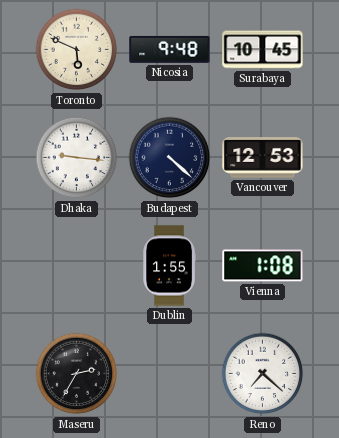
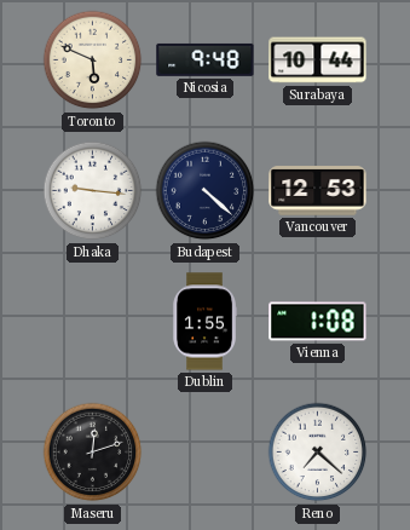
Surabaya: 10:45 -> 10:44 (318, 61)
Maseru: 2:35 -> 12:12 (93, 453)
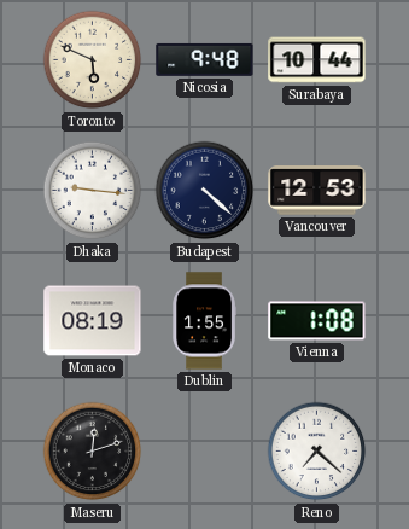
Monaco: none -> 08:19 (93, 321)
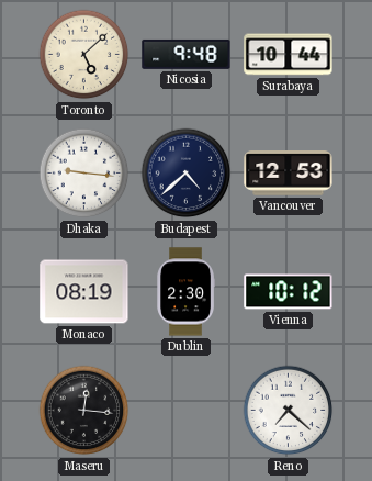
Toronto: 5:49 -> 5:08 (84, 55)
Budapest: 4:22 -> 4:38 (187, 174)
Dublin: 1:55 -> 2:30 (185, 292)
Vienna: 1:08 -> 10:12 (289, 292)
Maseru: 12:12 -> 12:16 (84, 411)
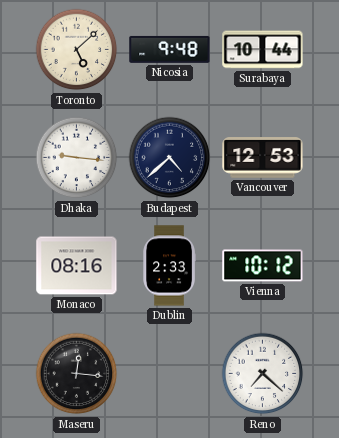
Monaco: 08:19 -> 08:16 (77, 266)
Dublin: 2:30 -> 2:33 (169, 266)
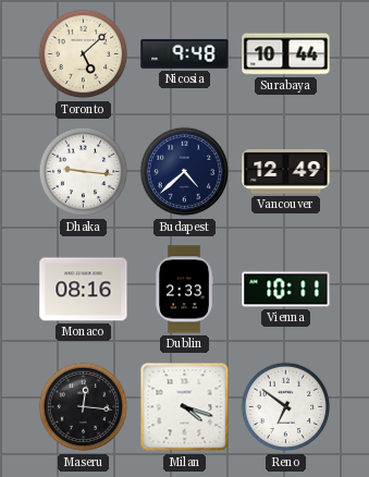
Vancouver: 12:53 -> 12:49 (286, 172)
Vienna: 10:12 -> 10:11 (286, 290)
Milan: none -> 4:18 (185, 407)
Reno: 7:22 -> 6:51 (286, 407)
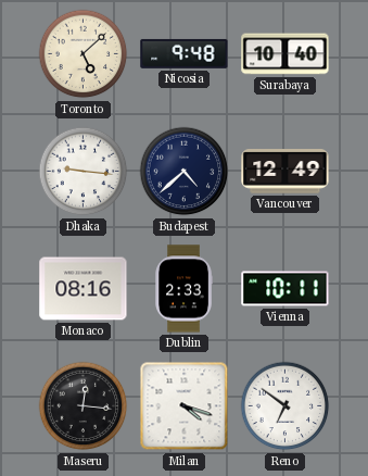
Surabaya: 10:44 -> 10:40 (285, 54)
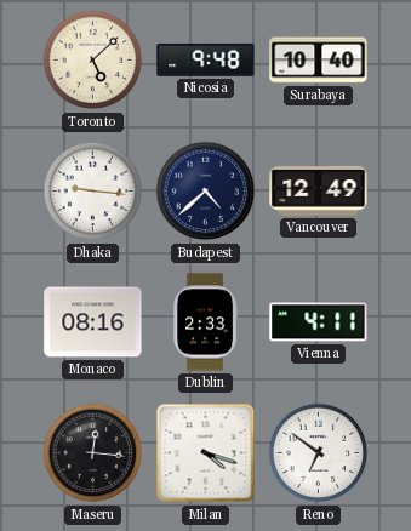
Vienna: 10:11 -> 4:11 (319, 322)
